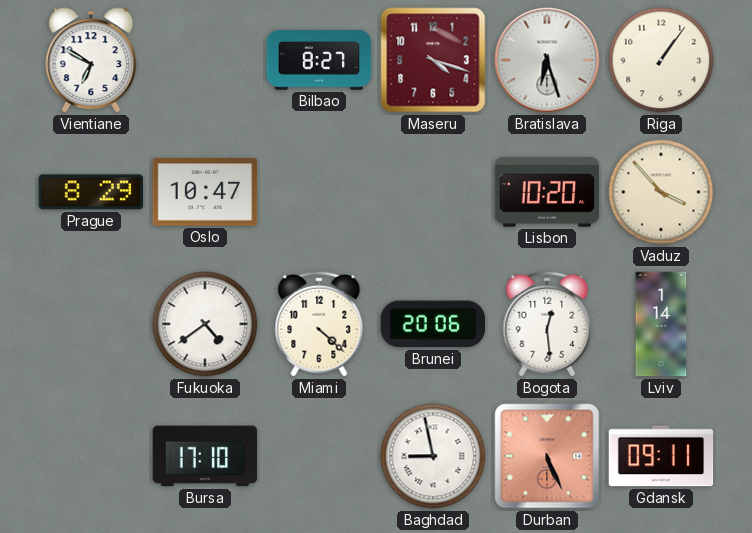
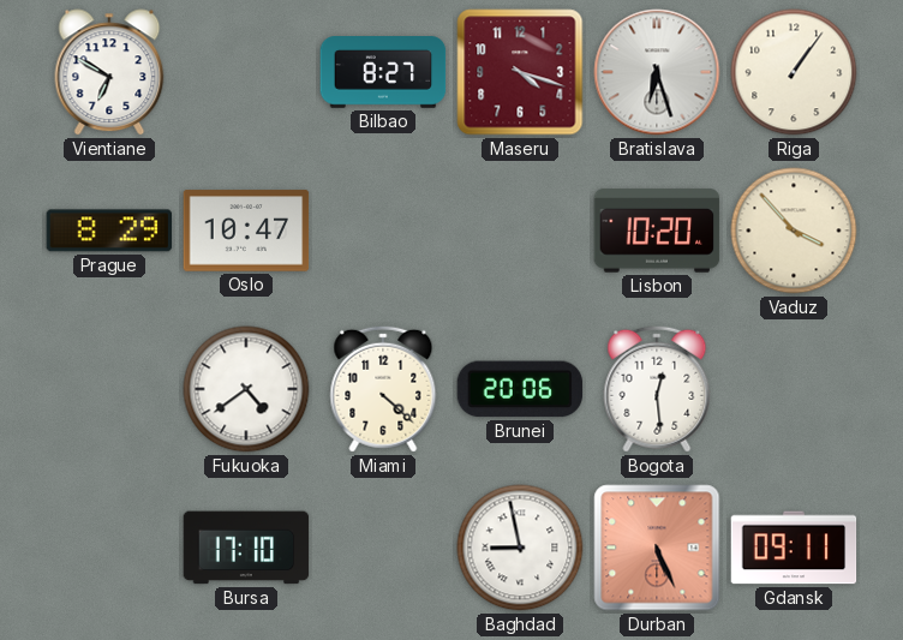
Lviv: 1:14 -> none (661, 324)
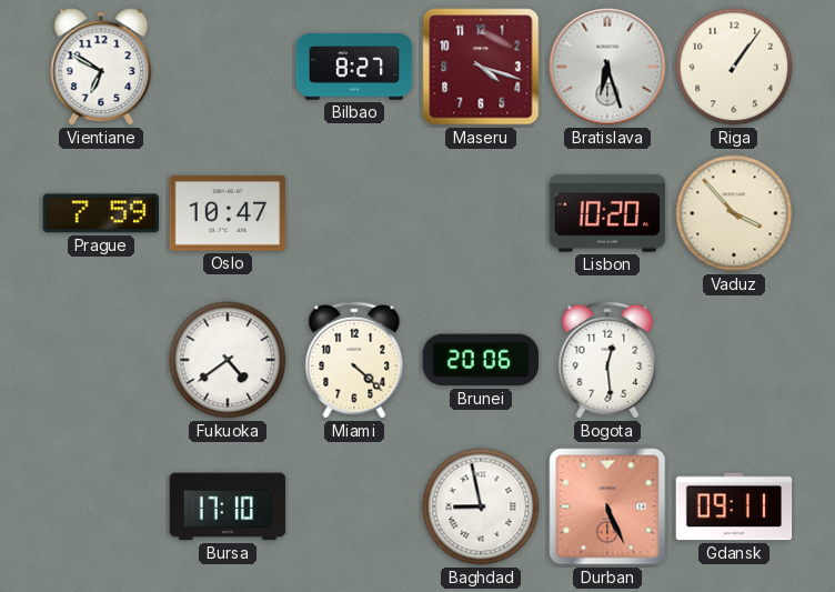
Prague: 8:29 -> 7:59 (101, 213)
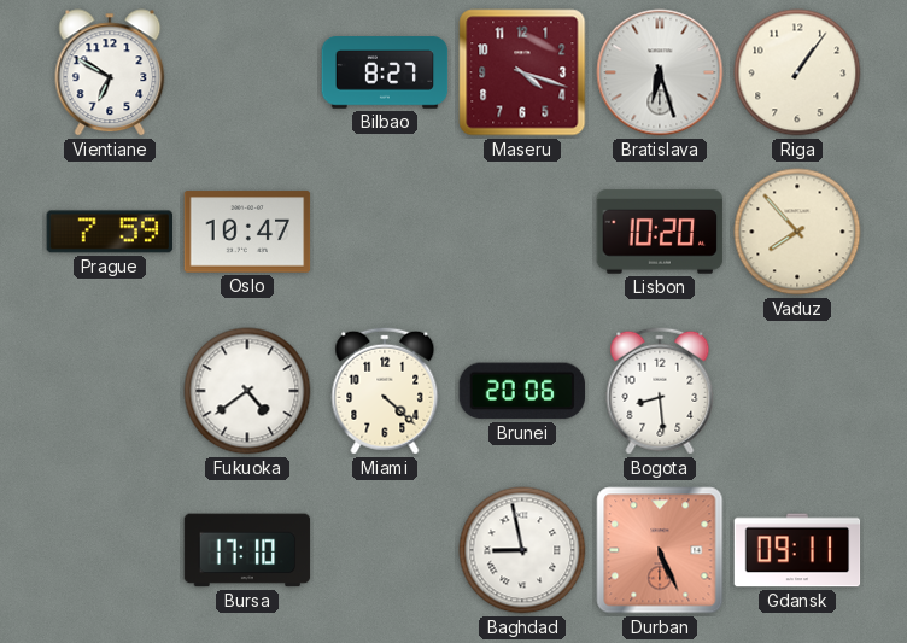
Vaduz: 3:53 -> 7:53 (797, 232)
Bogota: 12:29 -> 8:29 (660, 391)
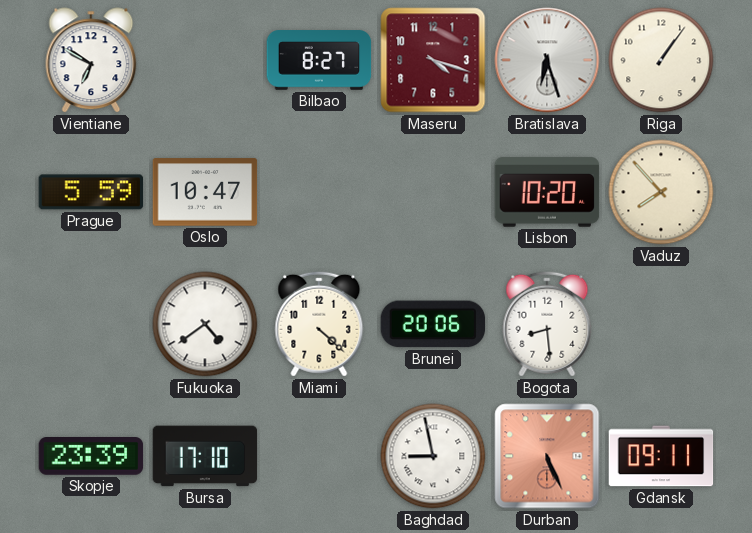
Prague: 7:59 -> 5:59 (91, 192)
Skopje: none -> 23:39 (91, 457)
